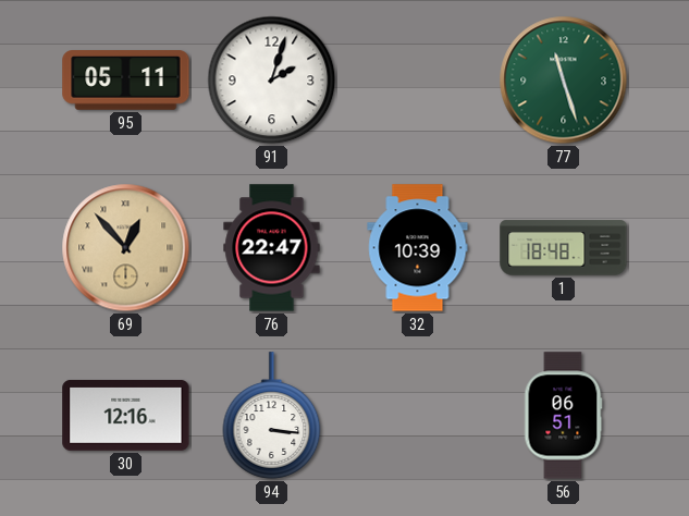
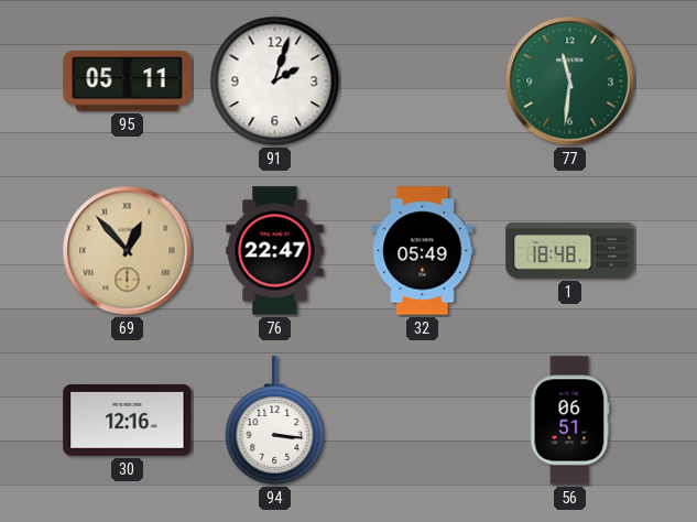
77: 11:27 -> 11:31 (570, 81)
32: 10:39 -> 05:49 (423, 251)
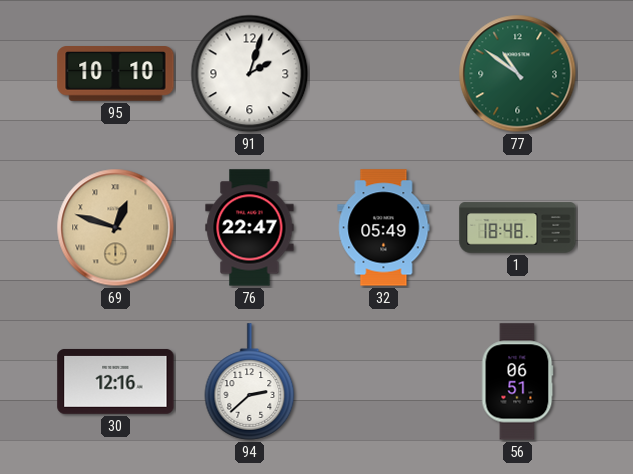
95: 05:11 -> 10:10 (116, 74)
77: 11:31 -> 10:51 (518, 74)
69: 12:53 -> 12:48 (116, 228)
94: 3:16 -> 2:38 (250, 382)
